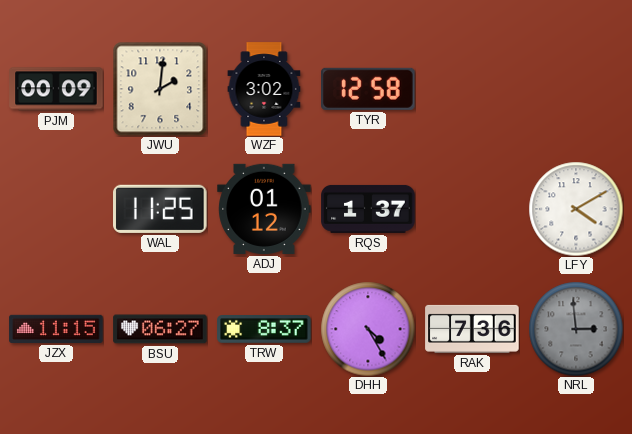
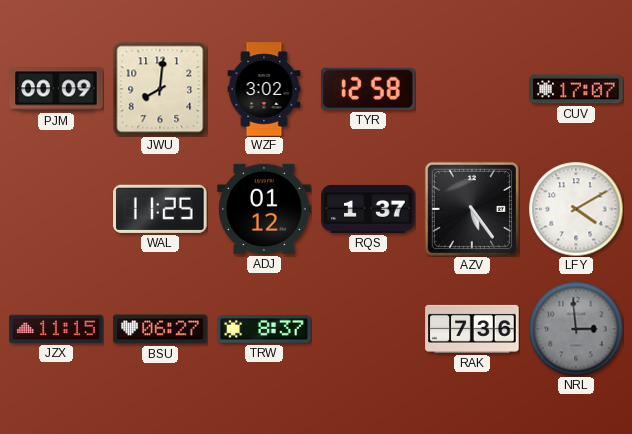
JWU: 2:01 -> 8:01 (160, 89)
CUV: none -> 17:07 (576, 89)
AZV: none -> 5:24 (472, 209)
DHH: 4:25 -> none (368, 329)
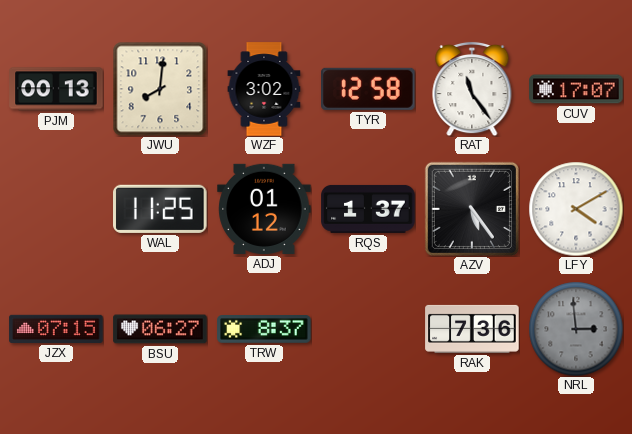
PJM: 00:09 -> 00:13 (56, 89)
RAT: none -> 11:24 (472, 89)
JZX: 11:15 -> 07:15 (56, 329)
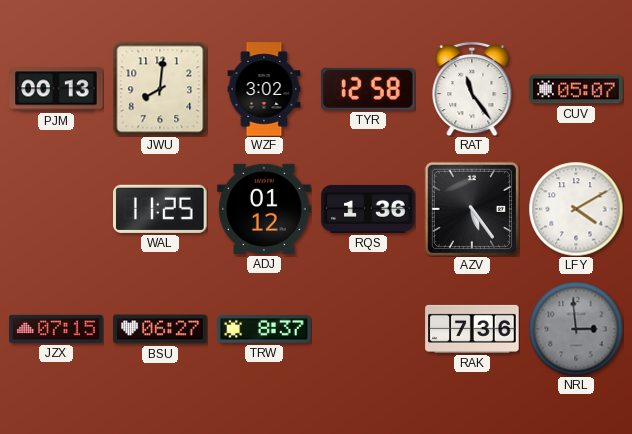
CUV: 17:07 -> 05:07 (576, 89)
RQS: 1:37 -> 1:36 (368, 209)
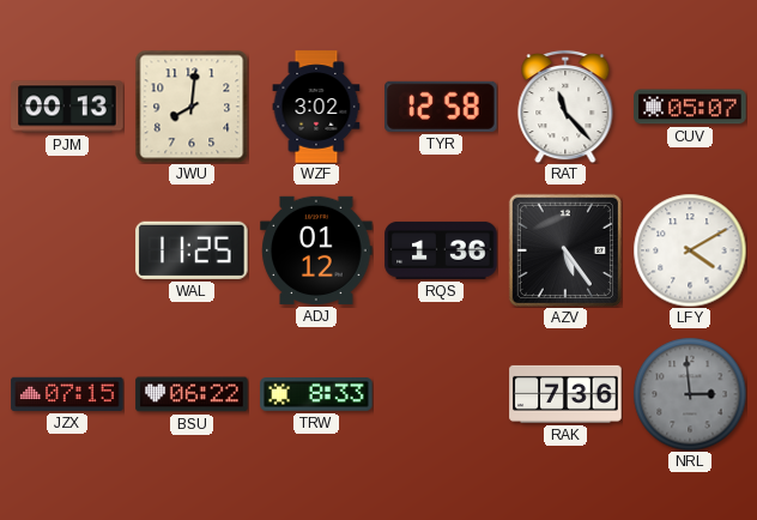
RAT: 11:24 -> 11:23 (565, 107)
BSU: 06:27 -> 06:22 (192, 394)
TRW: 8:37 -> 8:33 (316, 395)
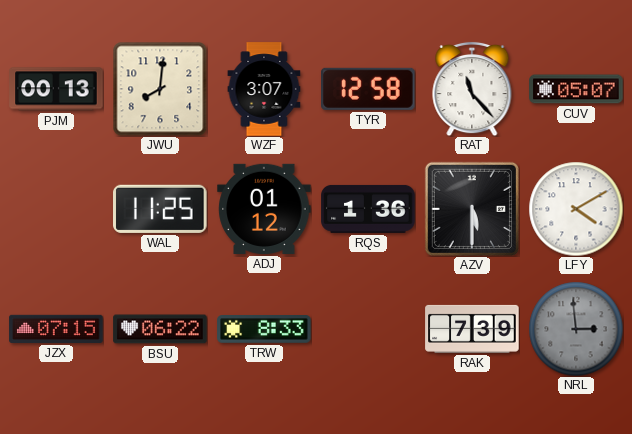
WZF: 3:02 -> 3:07 (264, 89)
AZV: 5:24 -> 5:30 (472, 209)
RAK: 7:36 -> 7:39 (472, 329)
